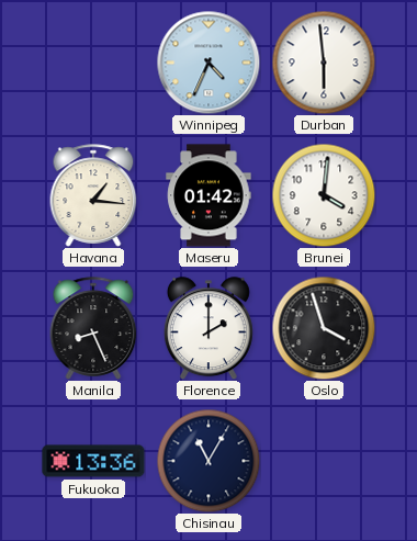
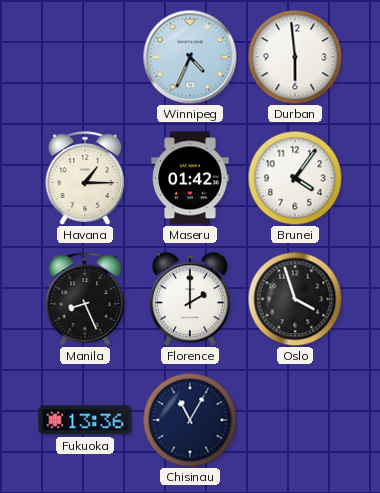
Havana: 1:16 -> 1:15 (85, 178)
Brunei: 4:01 -> 4:06 (295, 178)
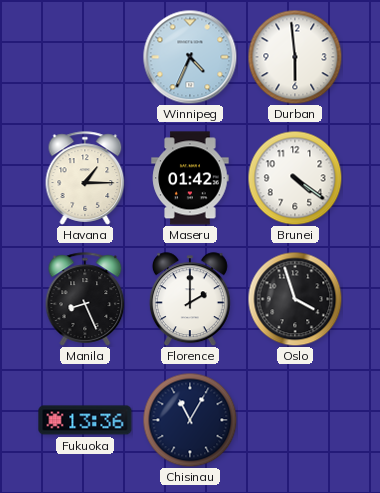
Brunei: 4:06 -> 4:21 (295, 178)
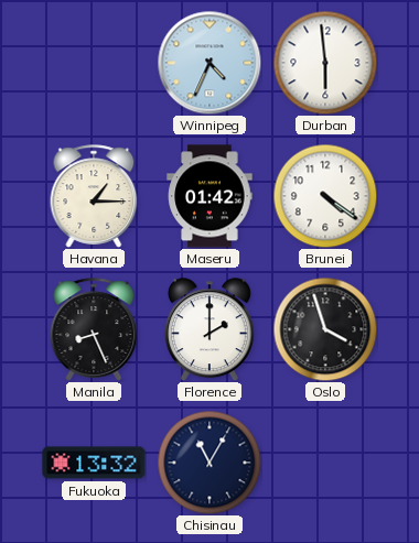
Fukuoka: 13:36 -> 13:32 (94, 463)
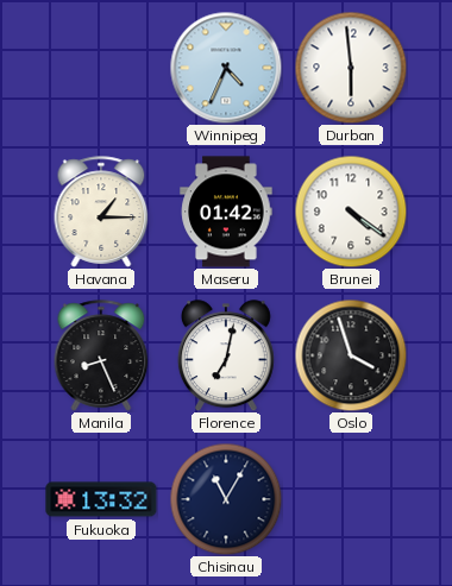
Florence: 2:00 -> 7:02 (226, 355)
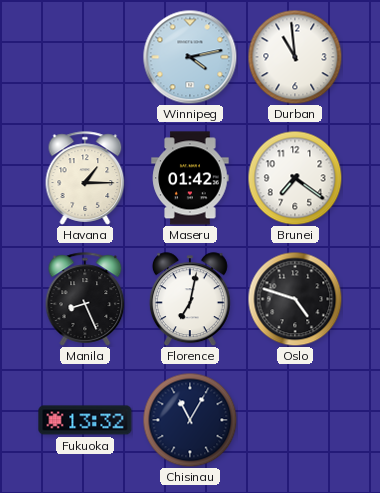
Winnipeg: 4:34 -> 4:13 (190, 57)
Durban: 5:59 -> 10:59 (295, 57)
Brunei: 4:21 -> 7:21 (295, 178)
Oslo: 3:57 -> 4:48 (295, 299)
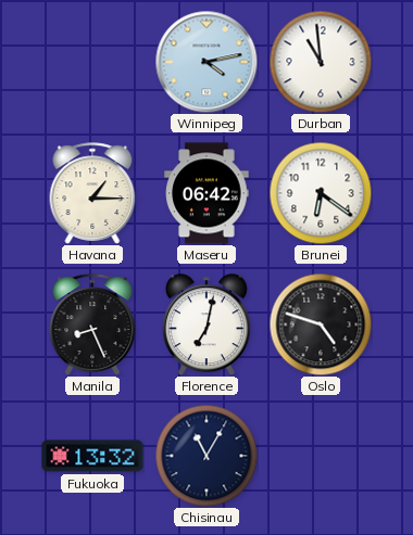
Maseru: 01:42 -> 06:42 (206, 193)
Brunei: 7:21 -> 6:21 (321, 193)
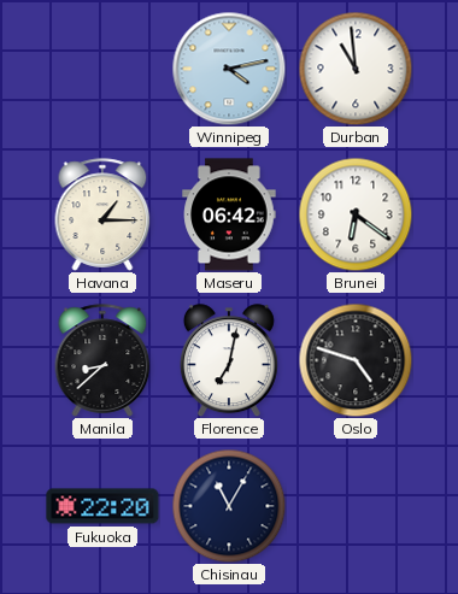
Manila: 8:26 -> 8:38 (102, 360)
Fukuoka: 13:32 -> 22:20 (102, 506)
